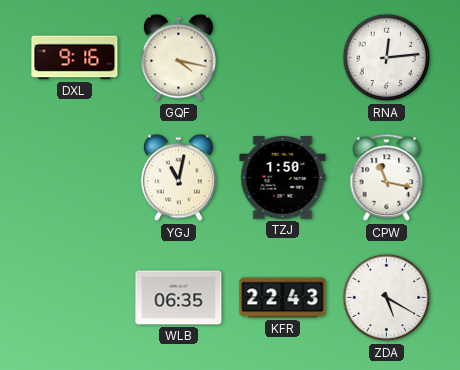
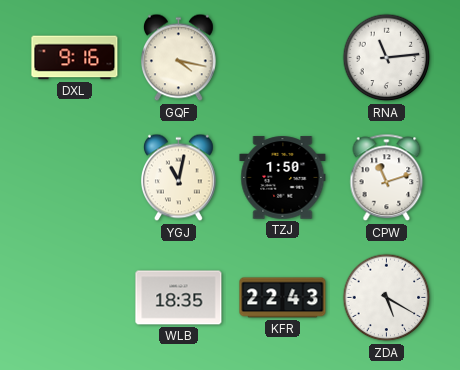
RNA: 12:14 -> 11:14 (387, 58)
CPW: 11:17 -> 11:12 (387, 178)
WLB: 06:35 -> 18:35 (179, 298)
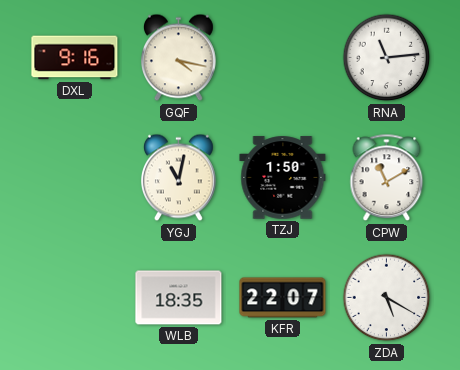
CPW: 11:12 -> 11:10 (387, 178)
KFR: 22:43 -> 22:07 (283, 298)
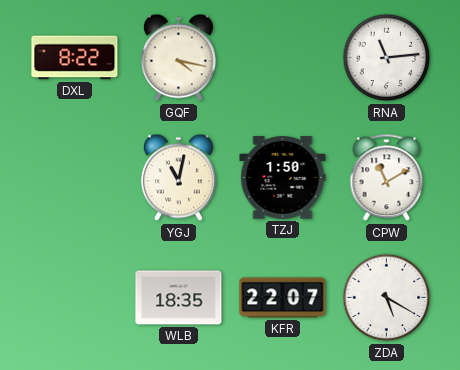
DXL: 9:16 -> 8:22 (75, 58)
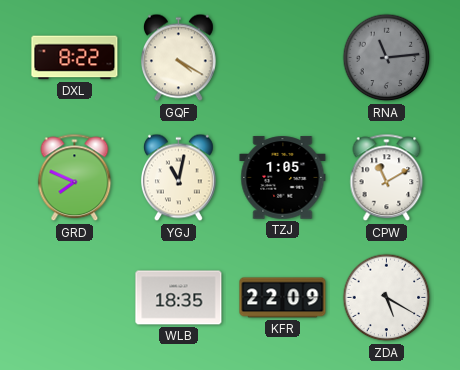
GQF: 4:17 -> 4:20 (179, 58)
RNA dial: white -> grey (387, 58)
GRD: none -> 7:49 (75, 178)
TZJ: 1:50 -> 1:05 (283, 178)
KFR: 22:07 -> 22:09 (283, 298)
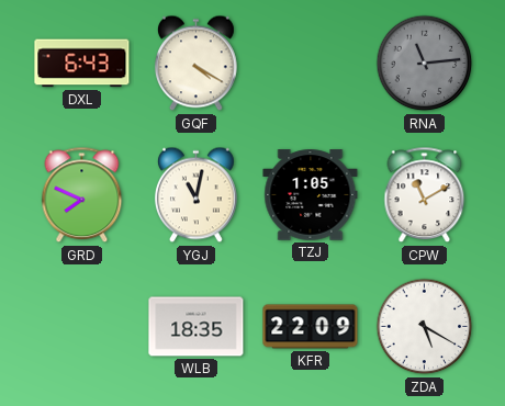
DXL: 8:22 -> 6:43 (82, 64)
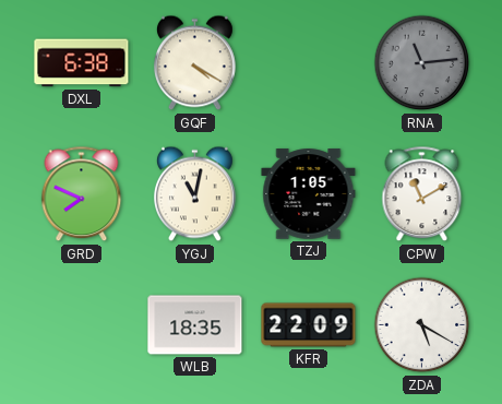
DXL: 6:43 -> 6:38 (82, 63)
